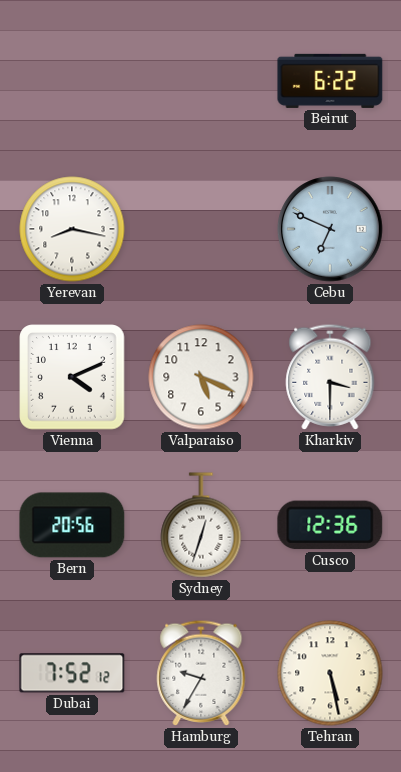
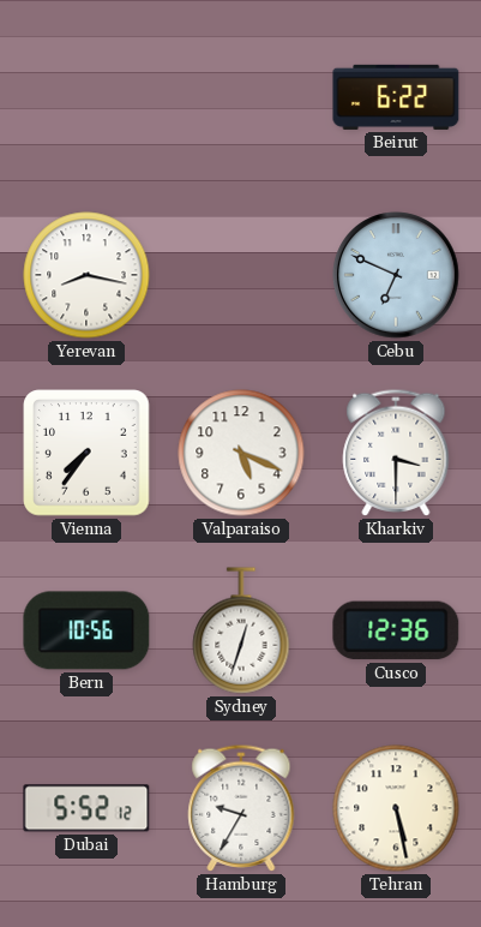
Vienna: 4:11 -> 7:36 (86, 453)
Bern: 20:56 -> 10:56 (86, 630)
Dubai: 7:52 -> 5:52 (86, 808)
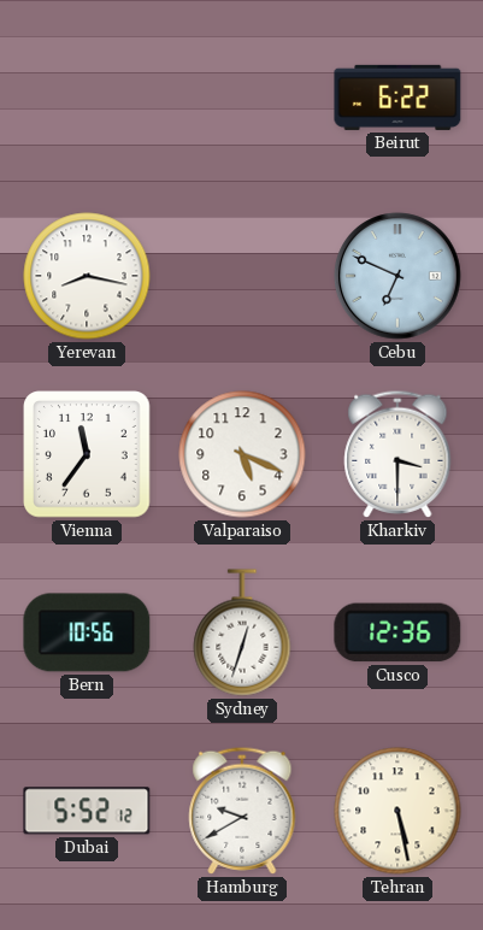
Vienna: 7:36 -> 11:36 (87, 454)
Hamburg: 9:35 -> 9:40 (242, 811)
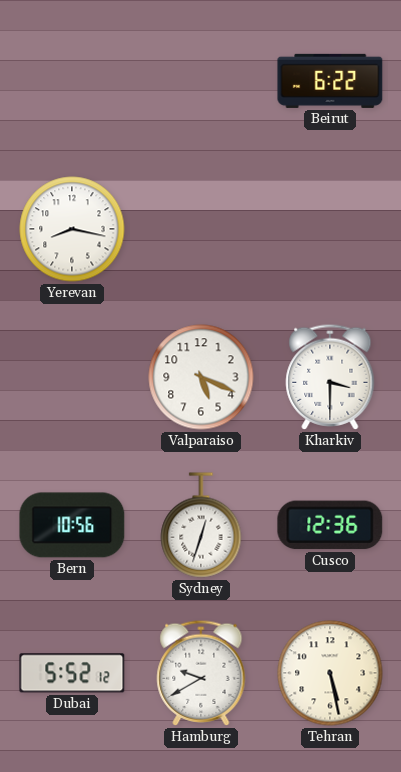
Cebu: 6:49 -> none (397, 276)
Vienna: 11:36 -> none (87, 454)
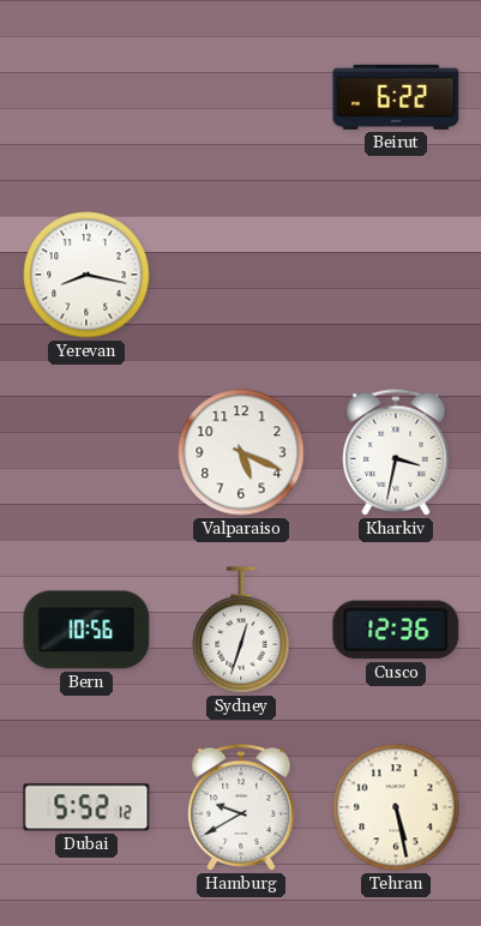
Kharkiv: 3:30 -> 3:32 (396, 452)
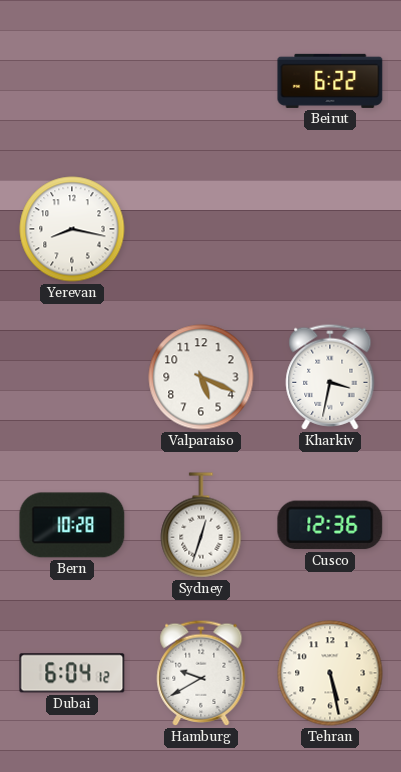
Bern: 10:56 -> 10:28 (72, 525)
Dubai: 5:52 -> 6:04 (72, 673)
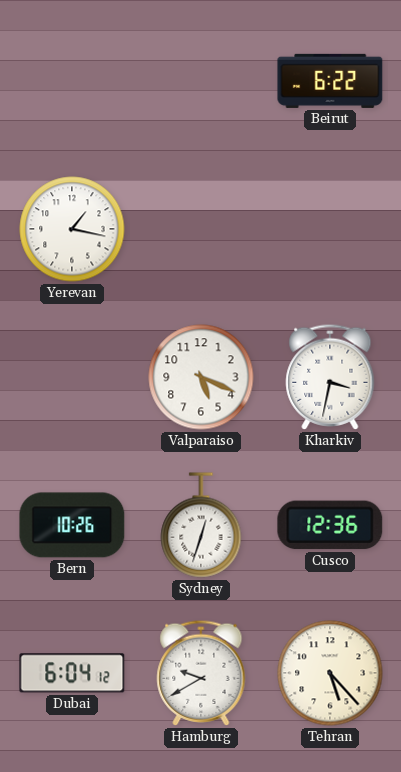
Yerevan: 8:17 -> 1:17 (72, 229)
Bern: 10:28 -> 10:26 (72, 525)
Tehran: 5:28 -> 5:23 (330, 673)
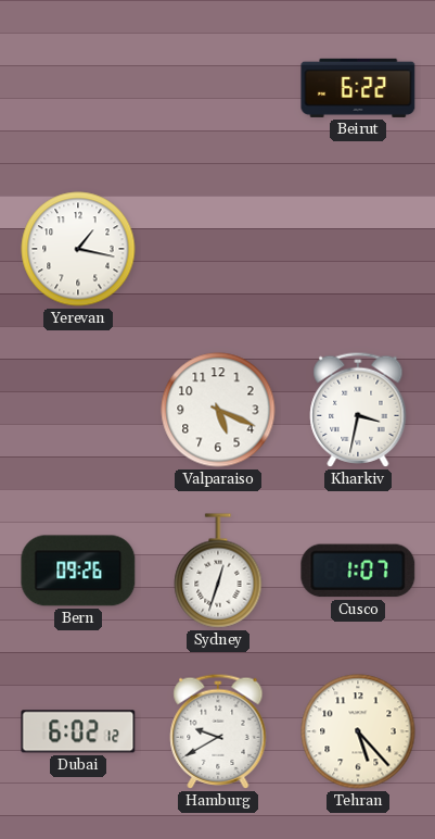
Bern: 10:26 -> 09:26 (78, 571)
Cusco: 12:36 -> 1:07 (358, 571)
Dubai: 6:04 -> 6:02 (78, 731)
